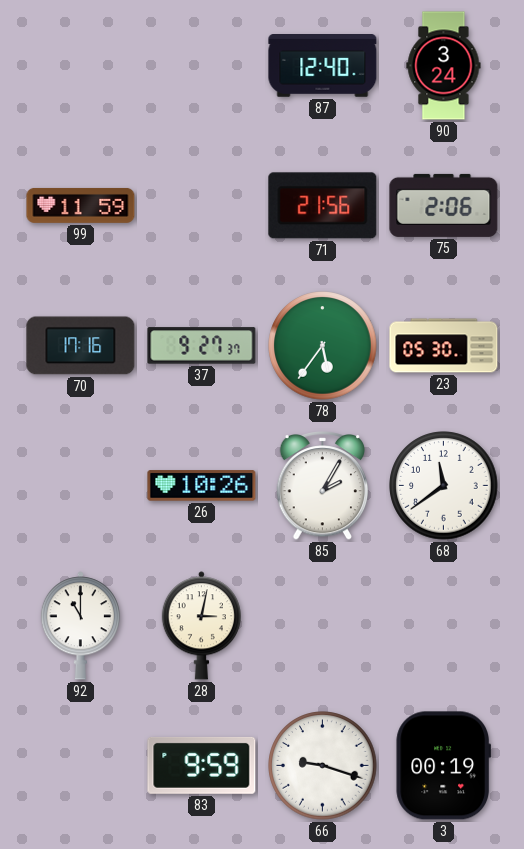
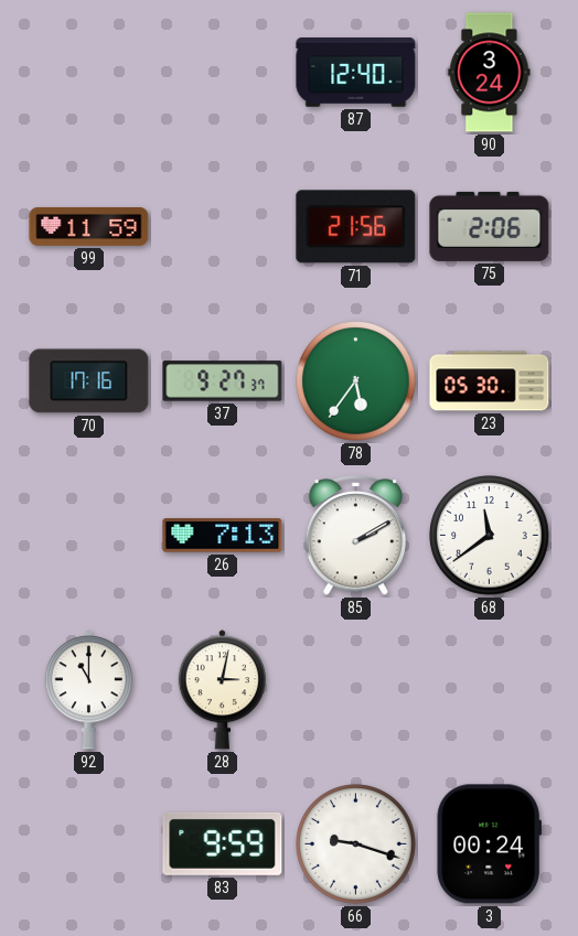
26: 10:26 -> 7:13 (223, 536)
85: 2:05 -> 2:10 (356, 536)
3: 00:19 -> 00:24 (489, 844)
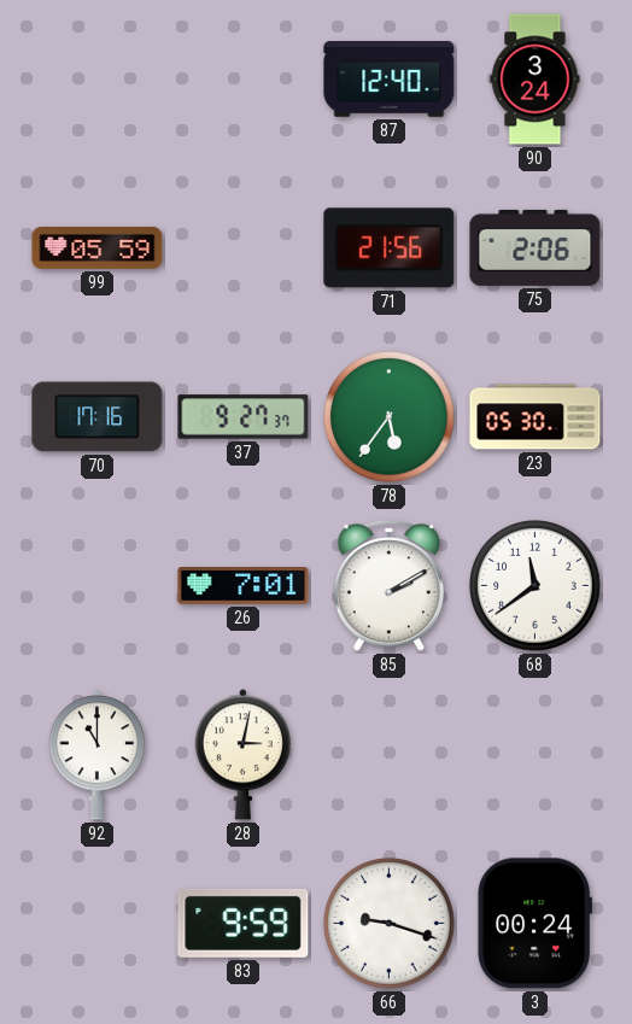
99: 11:59 -> 05:59 (98, 247)
26: 7:13 -> 7:01 (244, 586)
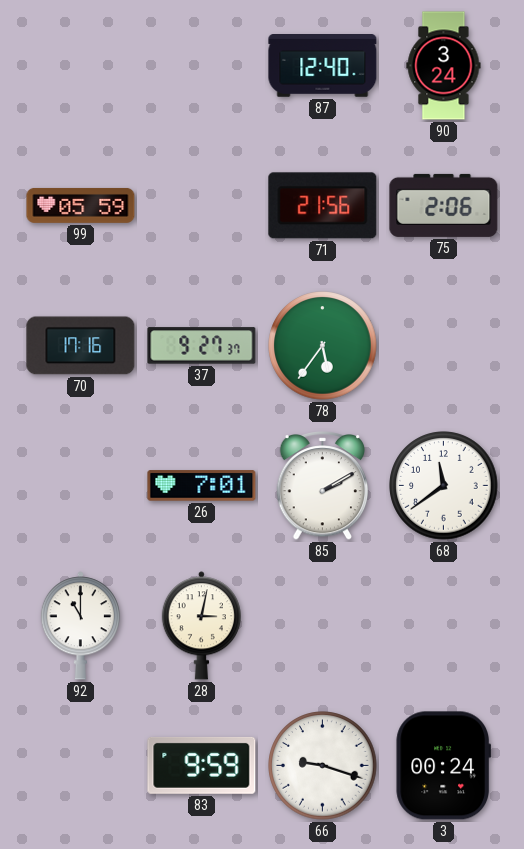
23: 05:30 -> none (536, 417)
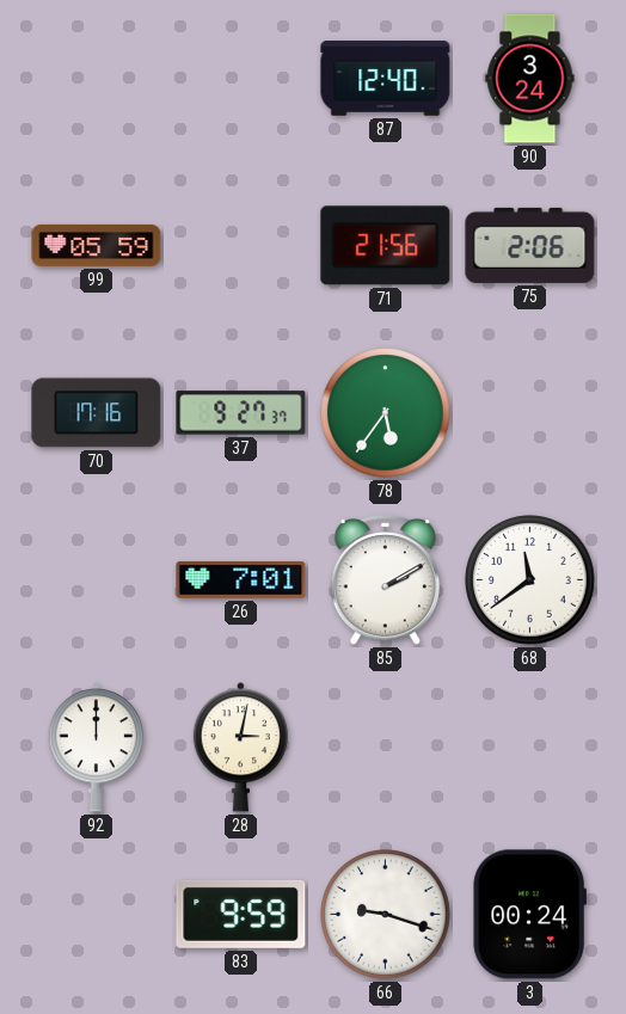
92: 11:00 -> 12:00 (96, 748)
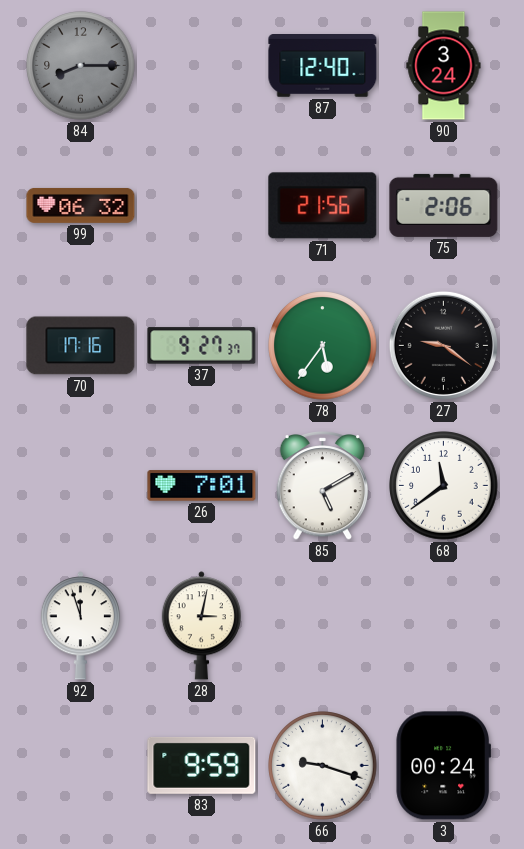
84: none -> 8:15 (81, 66)
99: 05:59 -> 06:32 (81, 205)
27: none -> 9:21 (443, 345)
85: 2:10 -> 5:10 (323, 486)
92: 12:00 -> 11:57 (80, 626)
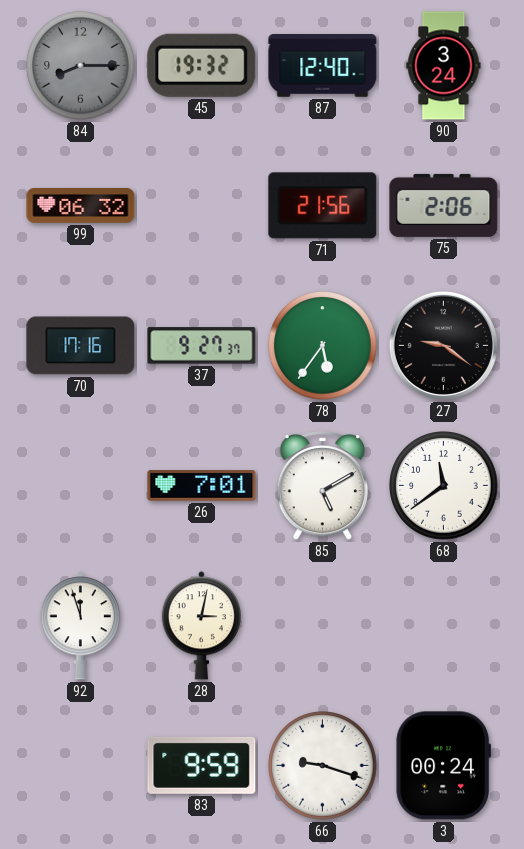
45: none -> 19:32 (202, 65)
